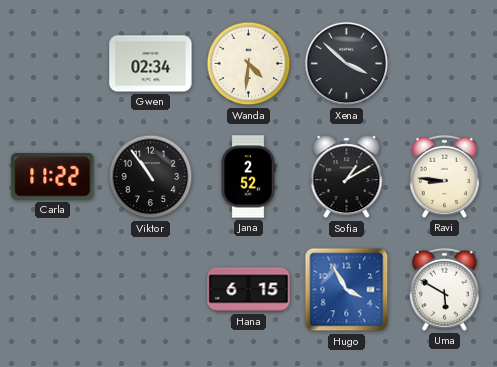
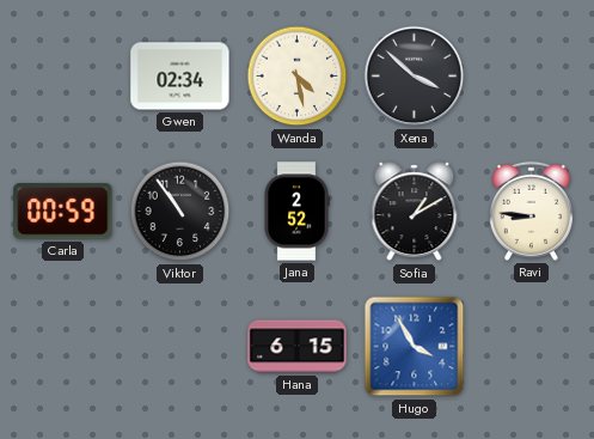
Wanda: 4:31 -> 4:28 (298, 77)
Carla: 11:22 -> 00:59 (63, 212)
Uma: 5:50 -> none (444, 289)
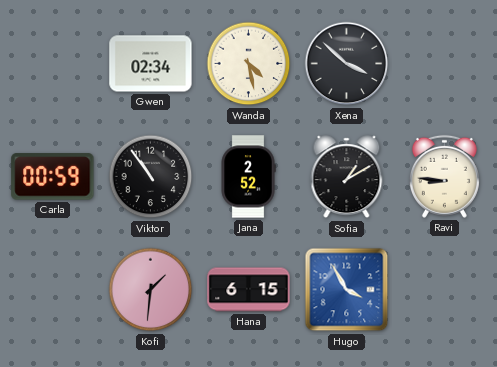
Kofi: none -> 1:31 (151, 290)
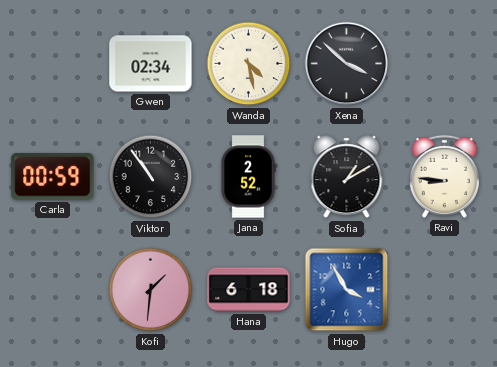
Hana: 6:15 -> 6:18 (249, 290)
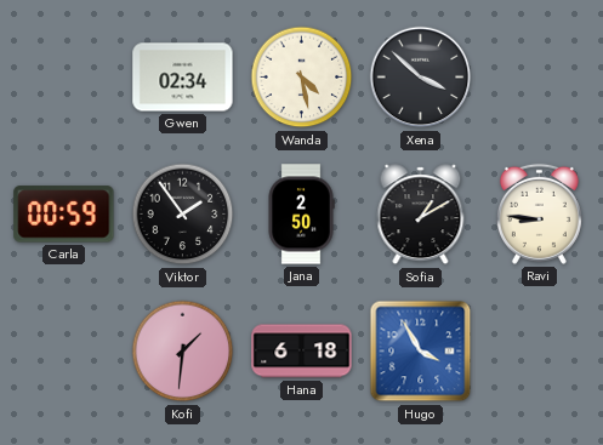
Viktor: 10:54 -> 1:54 (183, 215)
Jana: 2:52 -> 2:50 (301, 215)
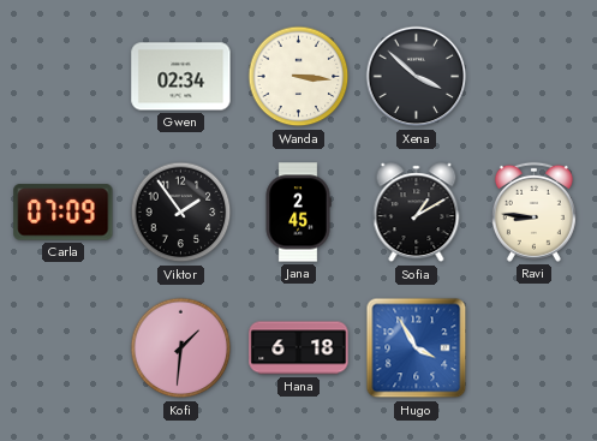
Wanda: 4:28 -> 3:16 (299, 77)
Carla: 00:59 -> 07:09 (64, 213)
Jana: 2:50 -> 2:45 (298, 213)
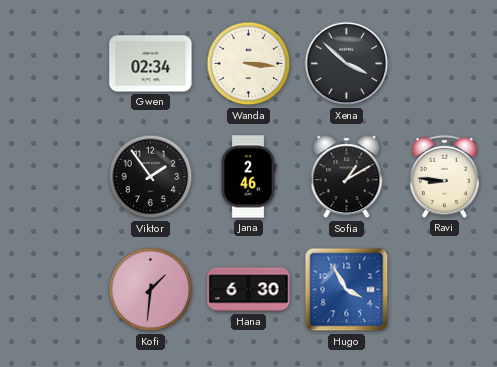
Carla: 07:09 -> none (64, 213)
Jana: 2:45 -> 2:46 (248, 177)
Hana: 6:18 -> 6:30 (249, 290)
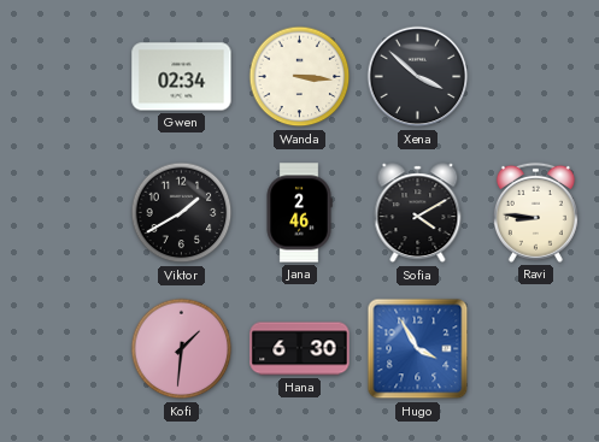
Viktor: 1:54 -> 1:40 (182, 213)
Sofia: 1:10 -> 4:10 (418, 213)
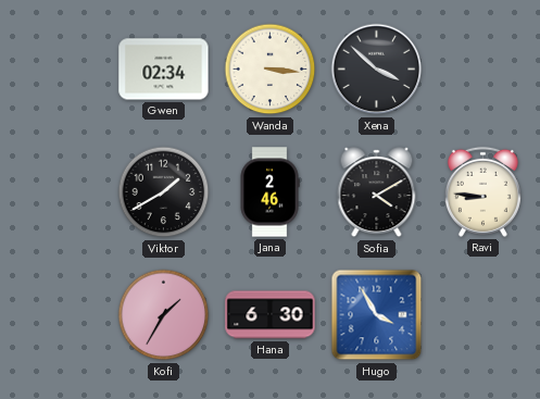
Kofi: 1:31 -> 1:35 (164, 315)
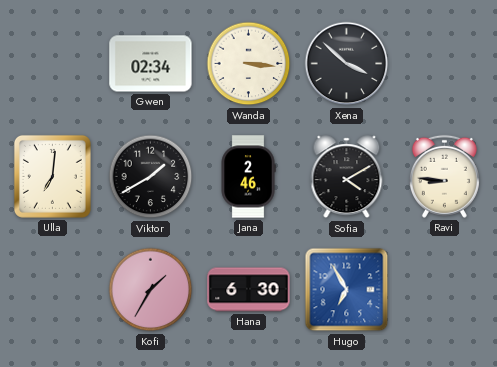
Ulla: none -> 7:01 (52, 176)
Hugo: 3:55 -> 6:55 (347, 290)
